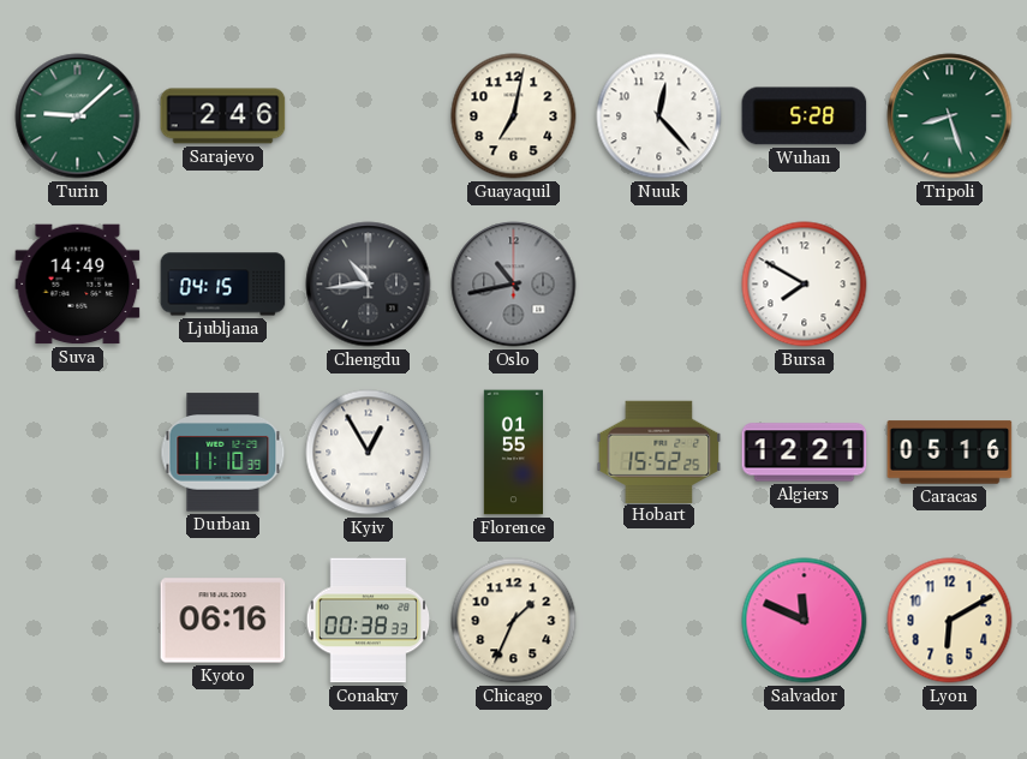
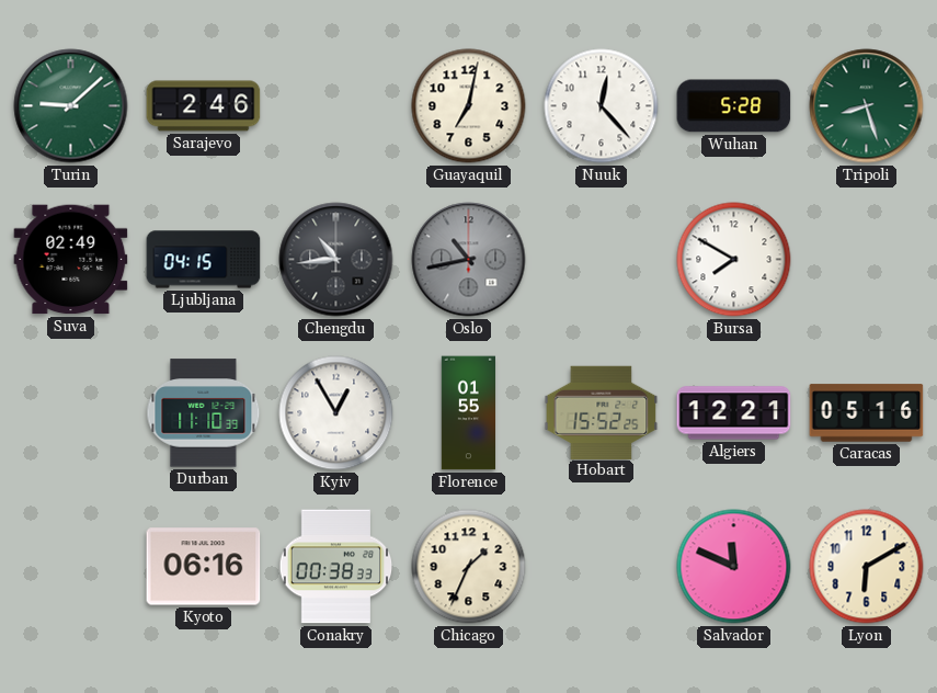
Suva: 14:49 -> 02:49 (71, 260)
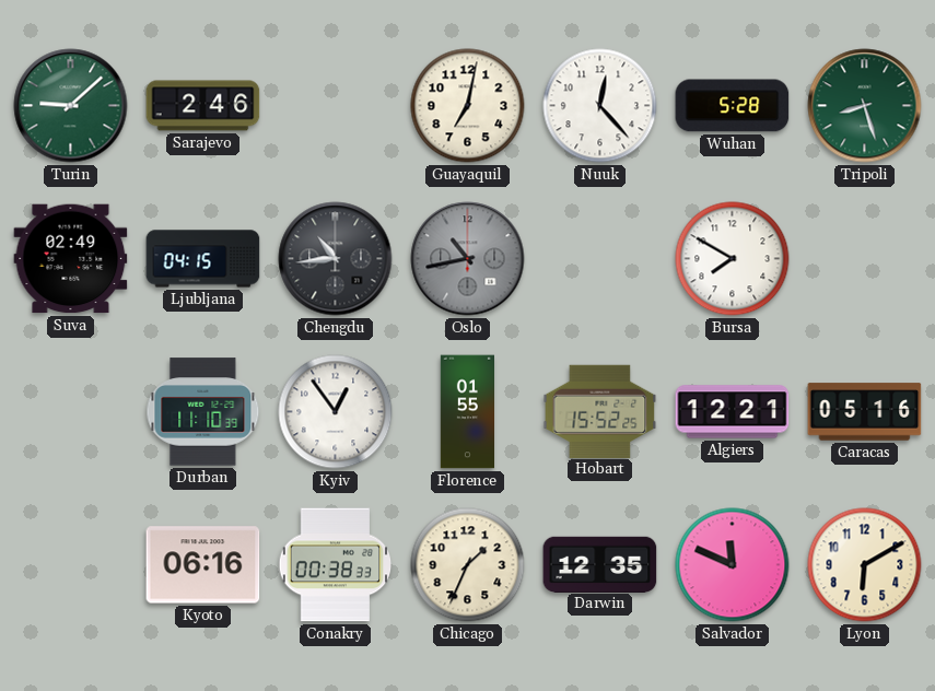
Kyiv: 12:55 -> 12:54 (336, 412)
Darwin: none -> 12:35 (600, 564)
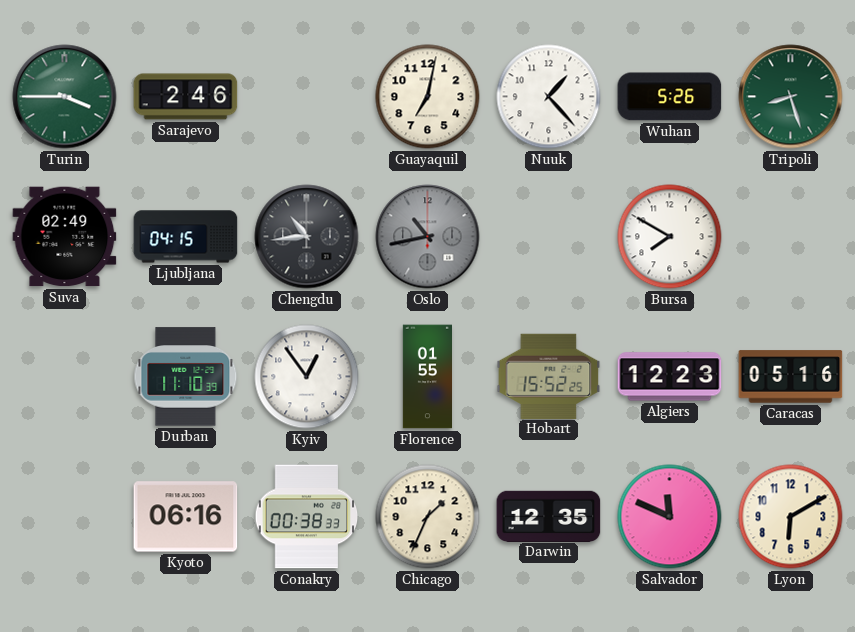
Turin: 9:08 -> 3:45 (65, 97)
Nuuk: 12:23 -> 1:23 (549, 97)
Wuhan: 5:28 -> 5:26 (670, 97)
Algiers: 12:21 -> 12:23 (670, 377)
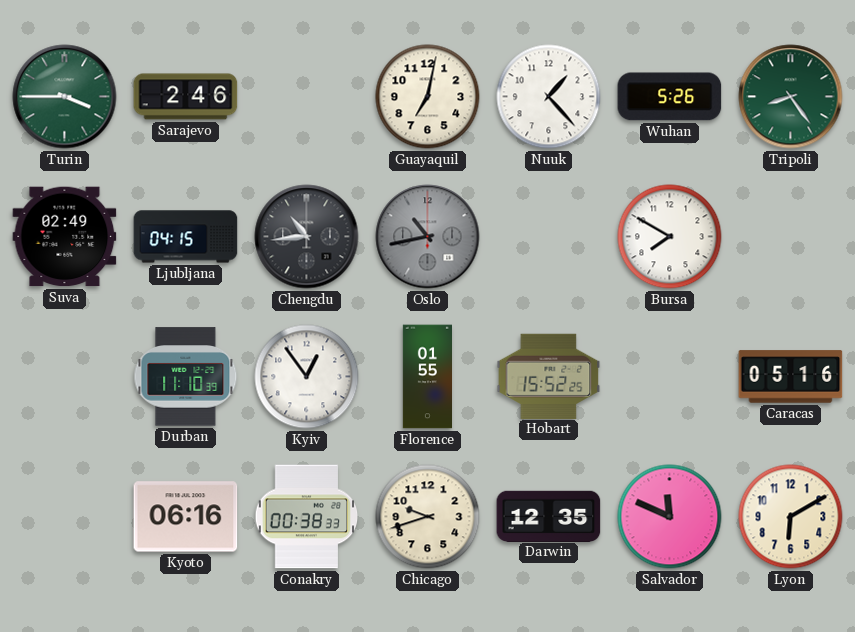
Tripoli: 8:27 -> 8:24 (791, 97)
Algiers: 12:23 -> none (670, 377)
Chicago: 1:34 -> 9:42 (428, 517)
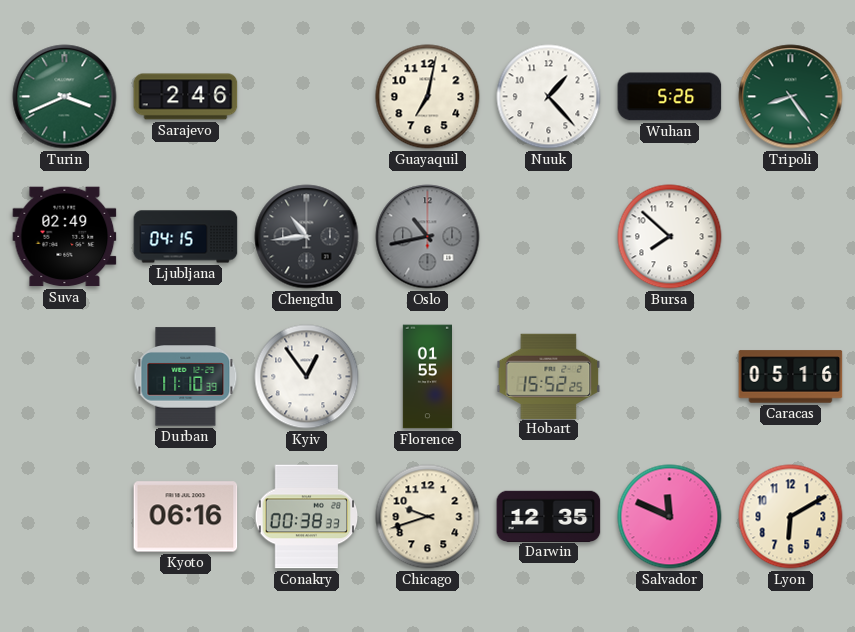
Turin: 3:45 -> 3:41 (65, 97)
Bursa: 7:50 -> 7:52 (670, 237)
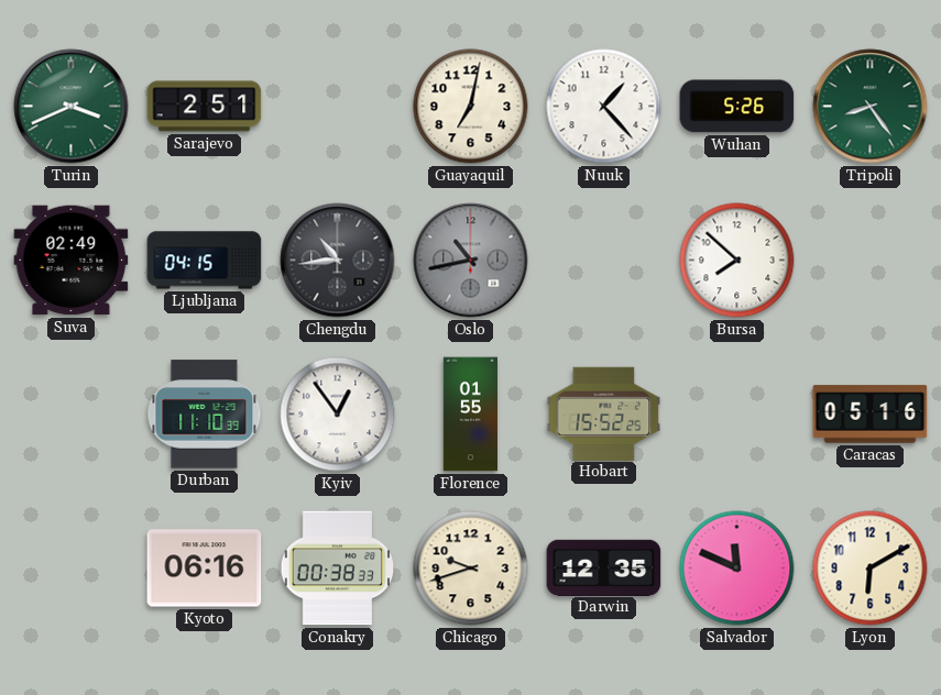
Sarajevo: 2:46 -> 2:51 (205, 107)
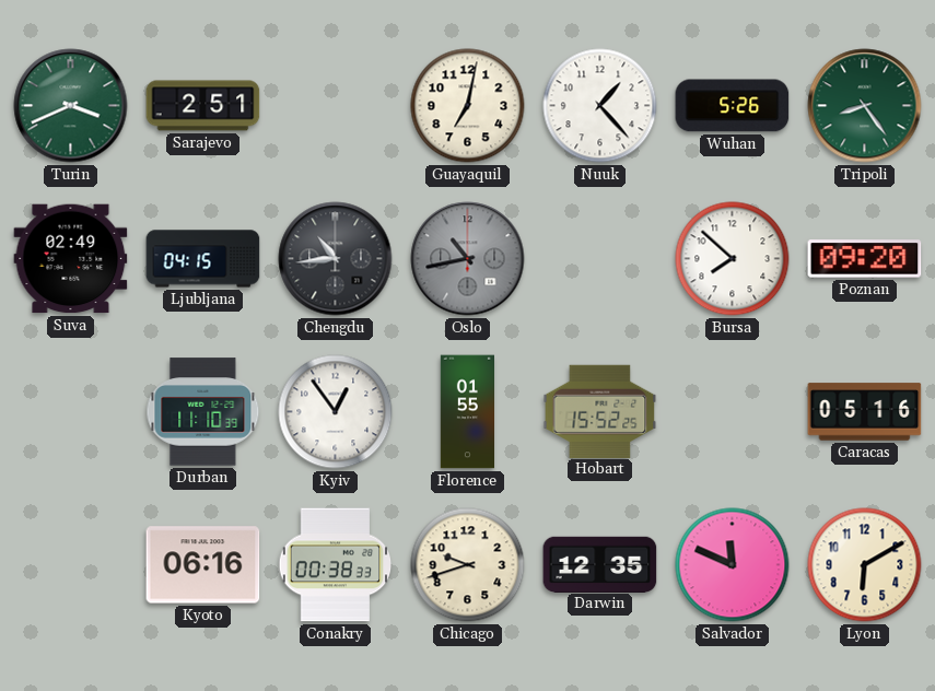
Poznan: none -> 09:20 (865, 259)
